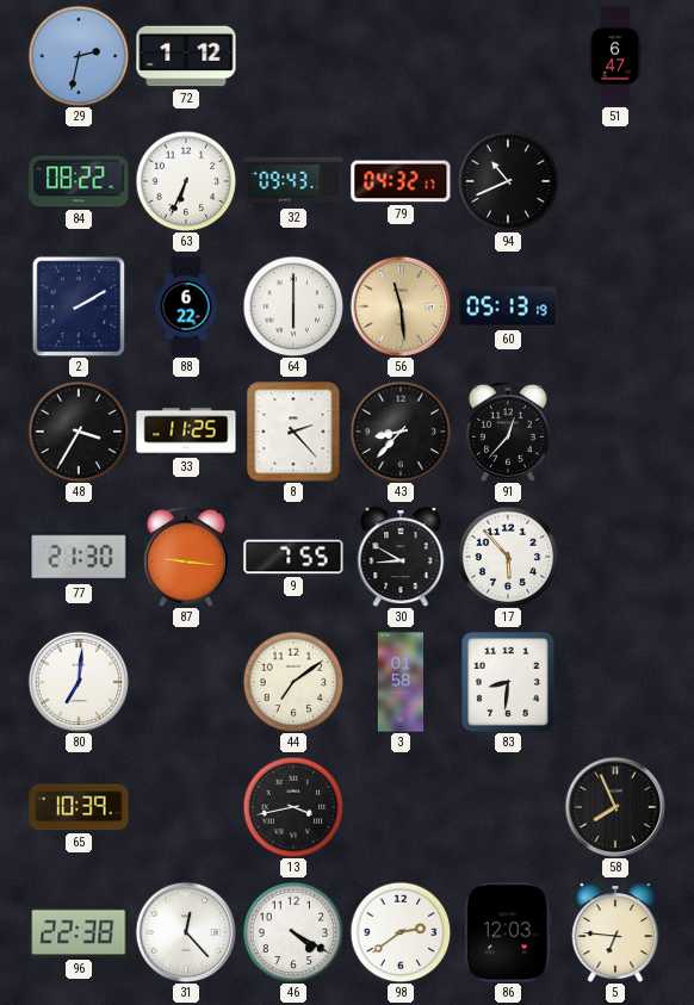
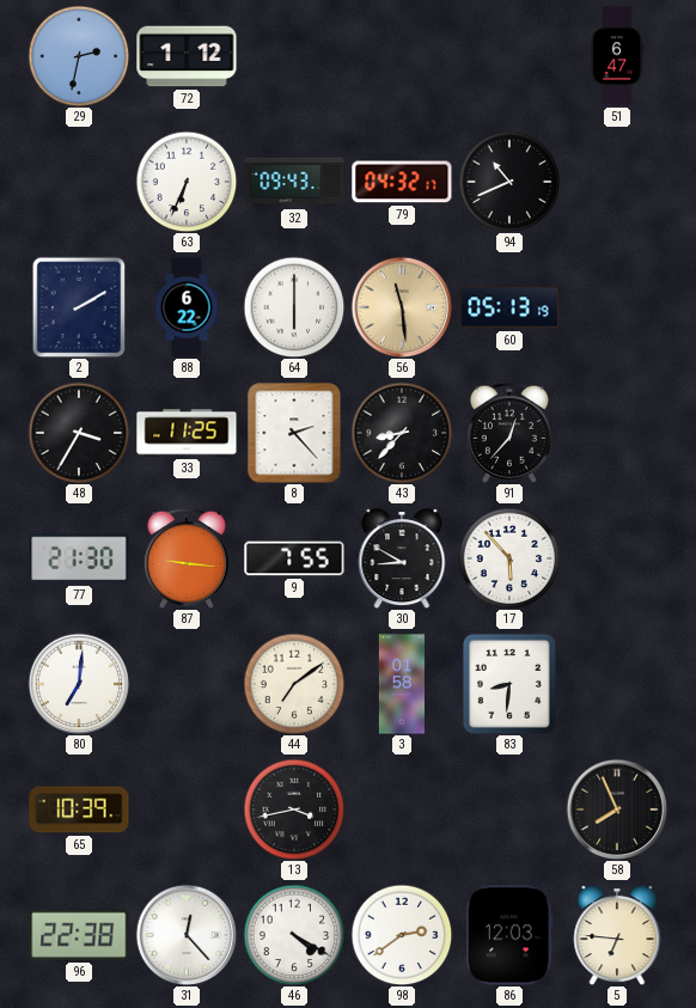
84: 08:22 -> none (79, 181)
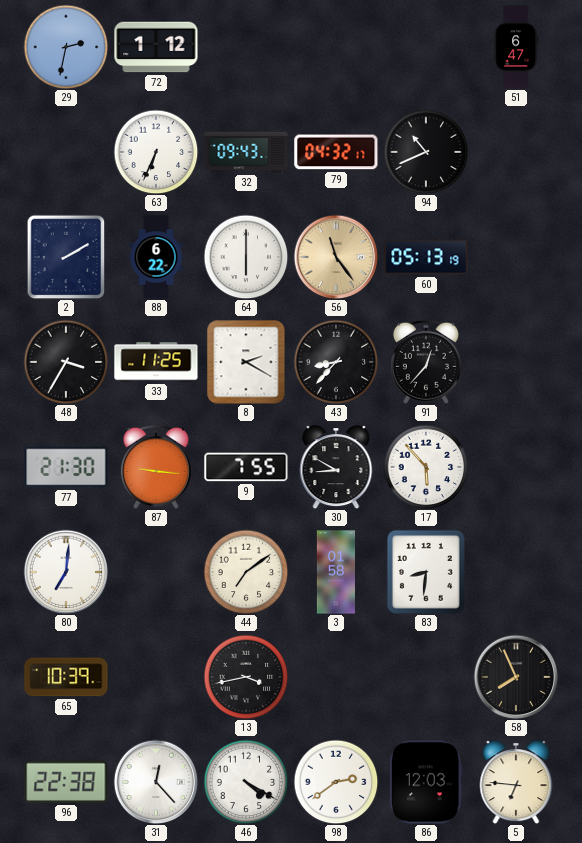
56: 11:29 -> 11:24 (336, 257)
8: 2:23 -> 2:20 (246, 362)
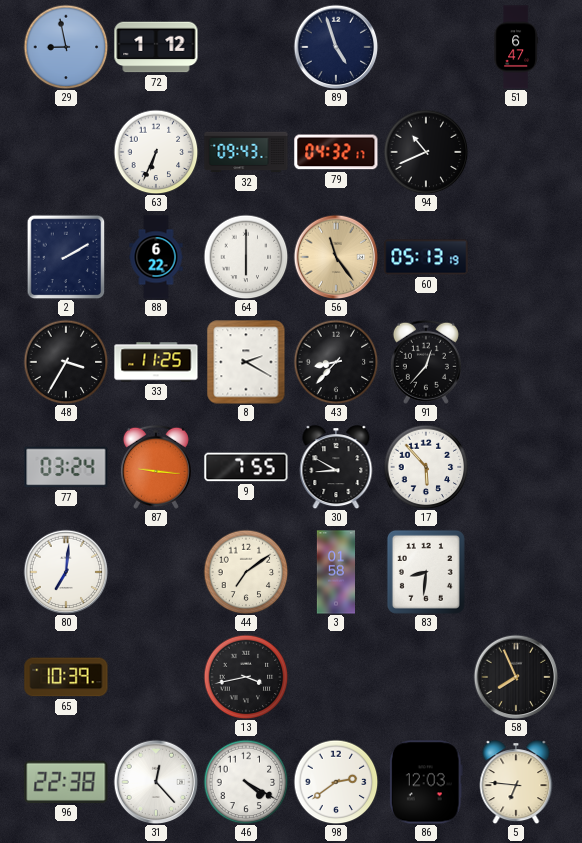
29: 2:32 -> 8:58 (66, 47)
89: none -> 4:57 (336, 47)
77: 21:30 -> 03:24 (66, 467)
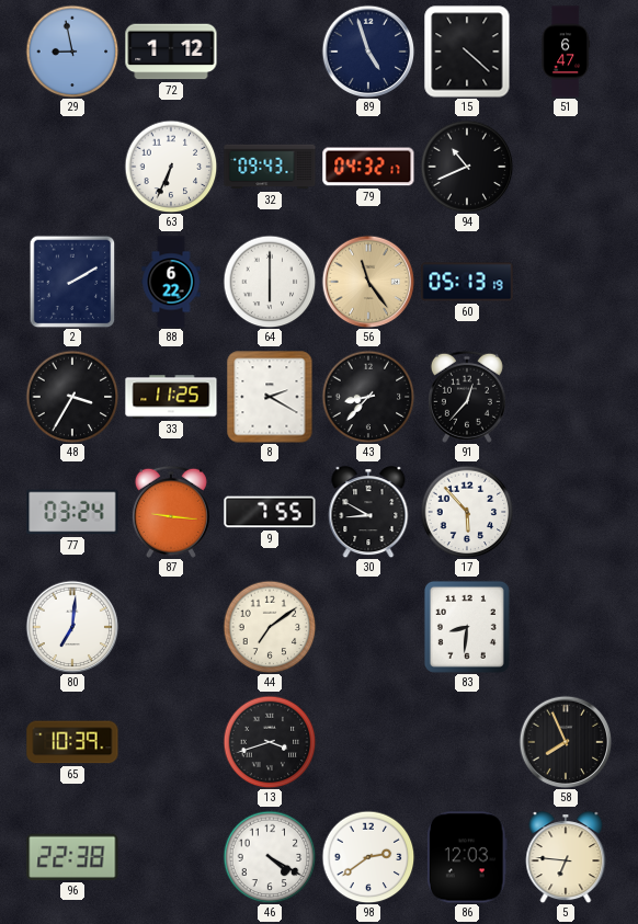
15: none -> 4:22 (467, 52)
3: 01:58 -> none (335, 572)
13: 3:43 -> 3:42 (270, 742)
31: 12:23 -> none (156, 782)
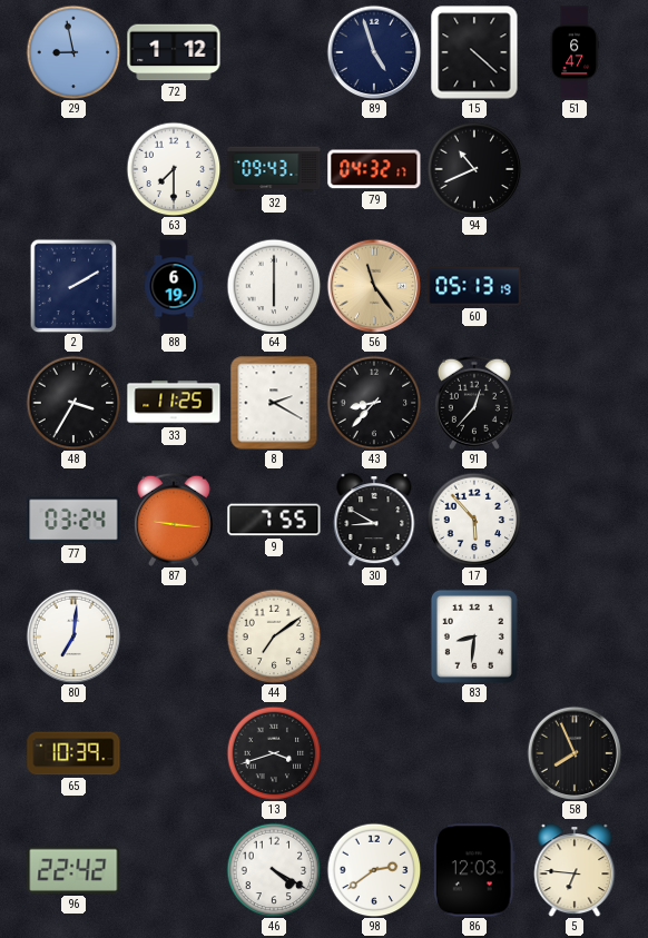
63: 6:34 -> 7:30 (174, 169)
88: 6:22 -> 6:19 (174, 286)
96: 22:38 -> 22:42 (73, 870)
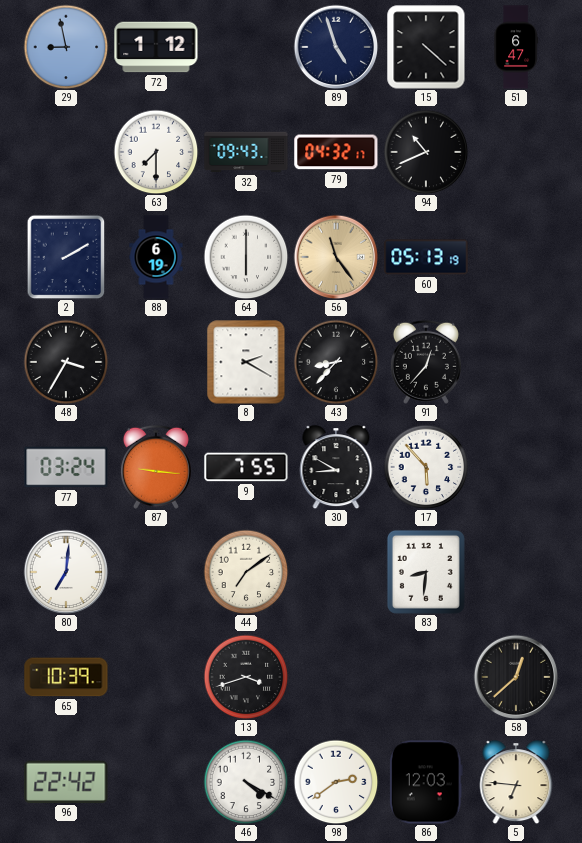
33: 11:25 -> none (174, 403)
58: 7:56 -> 12:38 (516, 677)
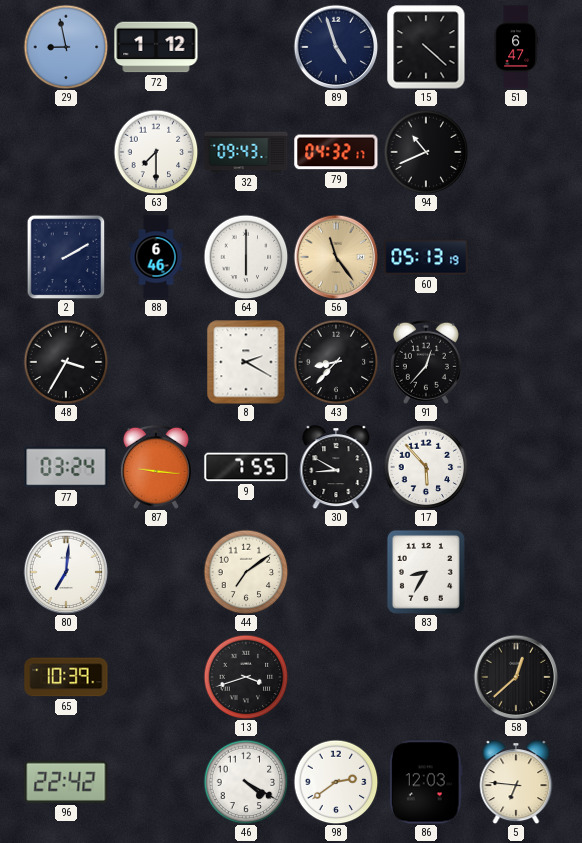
88: 6:19 -> 6:46 (156, 257)
83: 8:31 -> 8:35 (426, 572)
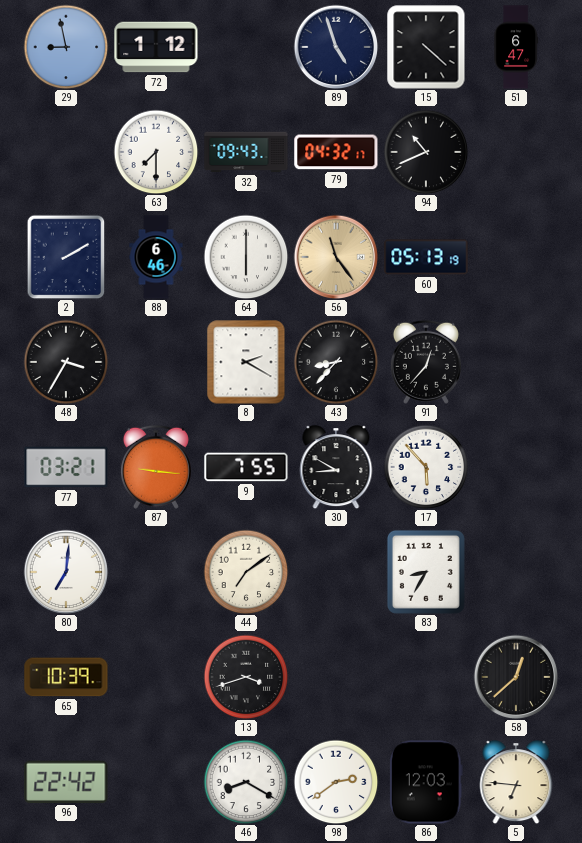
77: 03:24 -> 03:21 (66, 467)
46: 4:20 -> 8:20 (246, 782)
